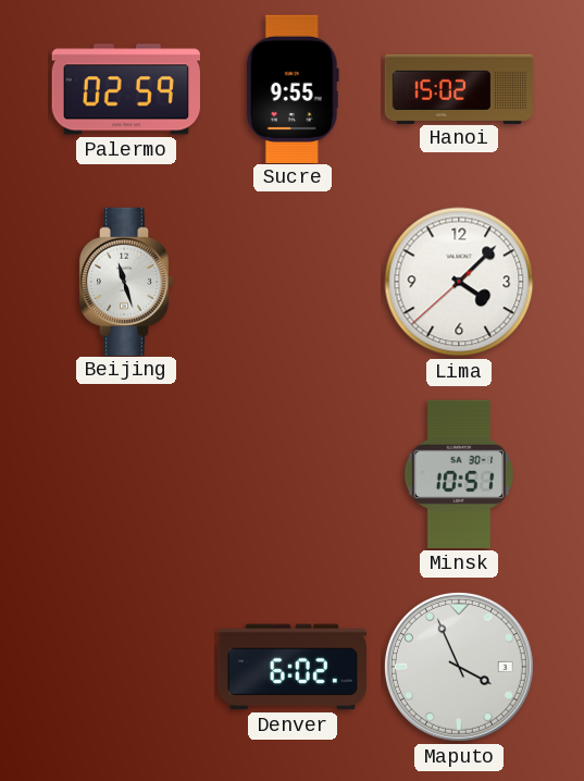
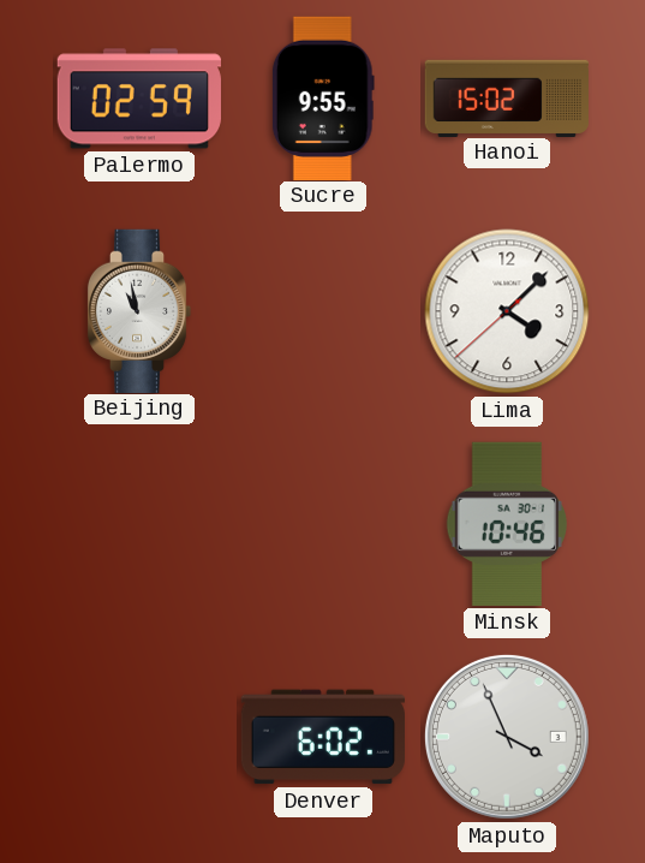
Beijing: 11:27 -> 10:58 (139, 310)
Minsk: 10:51 -> 10:46 (506, 524)
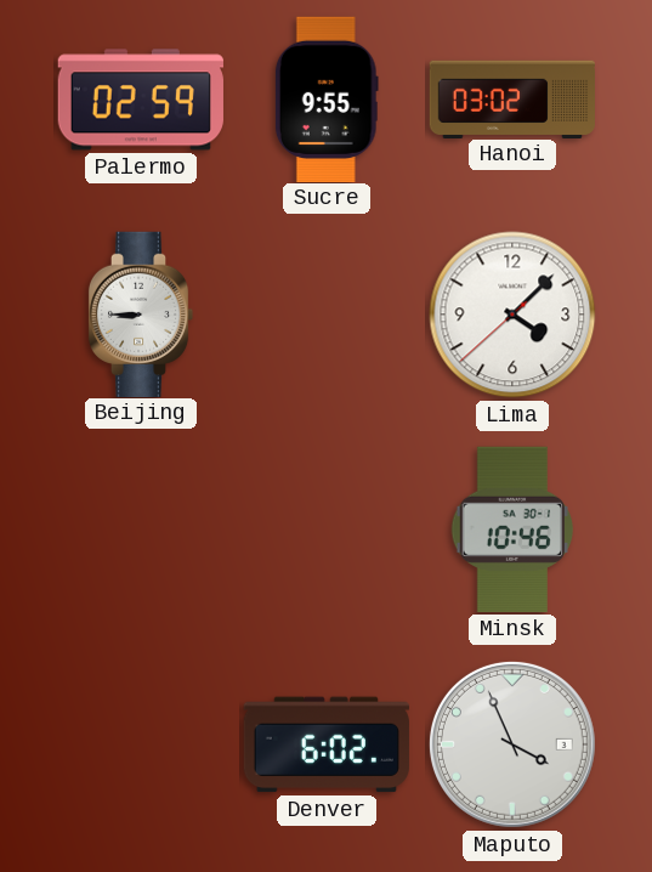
Hanoi: 15:02 -> 03:02 (511, 98)
Beijing: 10:58 -> 8:45 (141, 313)
